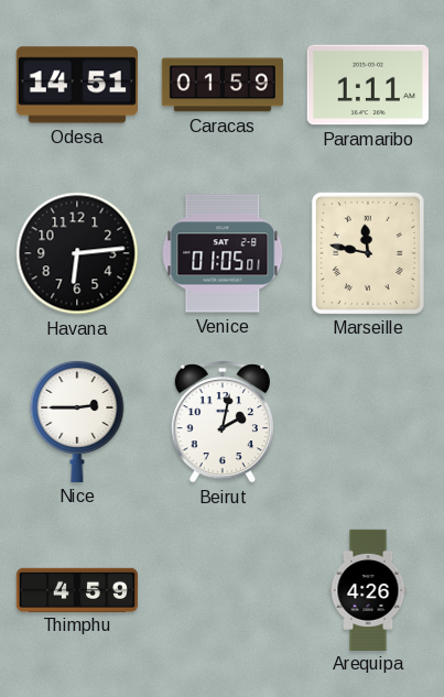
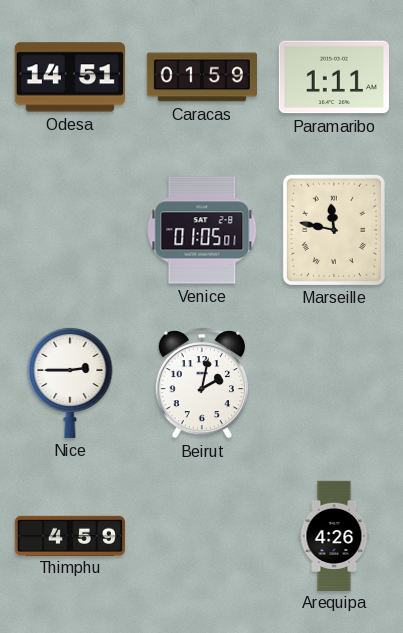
Havana: 6:14 -> none (77, 253)
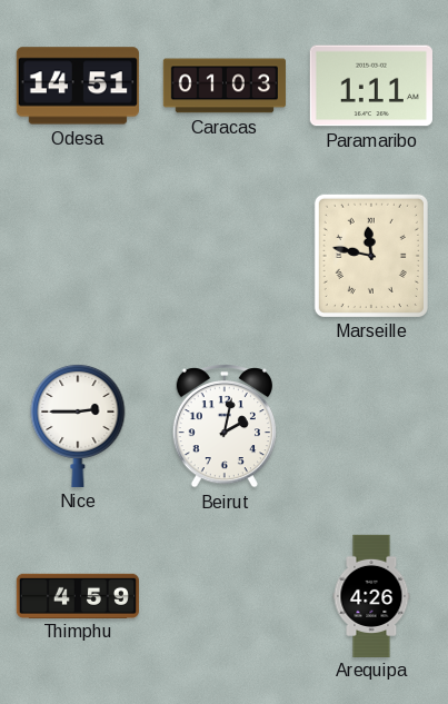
Caracas: 01:59 -> 01:03 (225, 86)
Venice: 01:05 -> none (202, 230)
